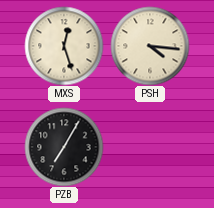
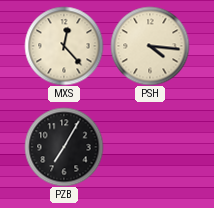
MXS: 12:27 -> 12:23 (64, 46)
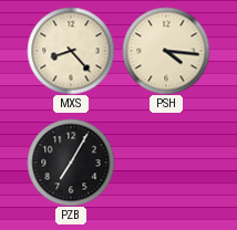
MXS: 12:23 -> 8:23 (71, 51)
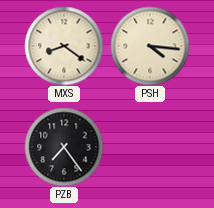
MXS: 8:23 -> 8:21 (64, 46)
PZB: 7:05 -> 7:24 (64, 147)
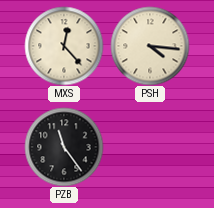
MXS: 8:21 -> 12:23 (64, 46)
PZB: 7:24 -> 11:24 (64, 147)
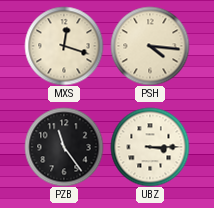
MXS: 12:23 -> 12:18 (64, 46)
UBZ: none -> 3:15 (150, 147)
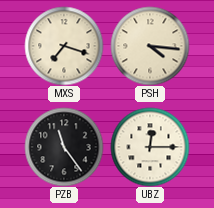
MXS: 12:18 -> 7:18 (64, 46)
UBZ: 3:15 -> 12:15 (150, 147)
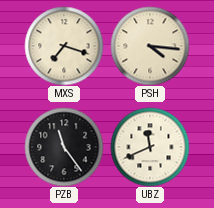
UBZ: 12:15 -> 11:41 (150, 147)
